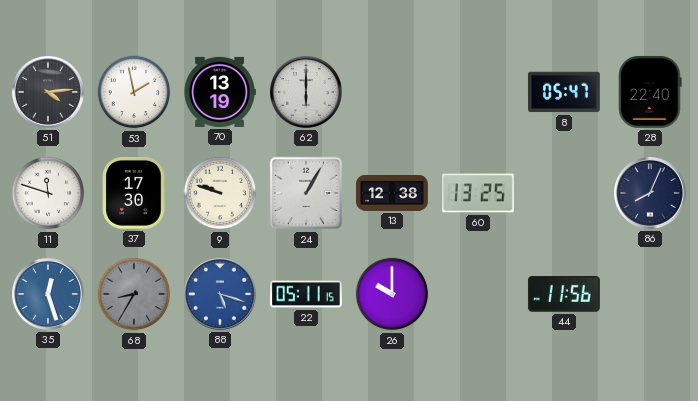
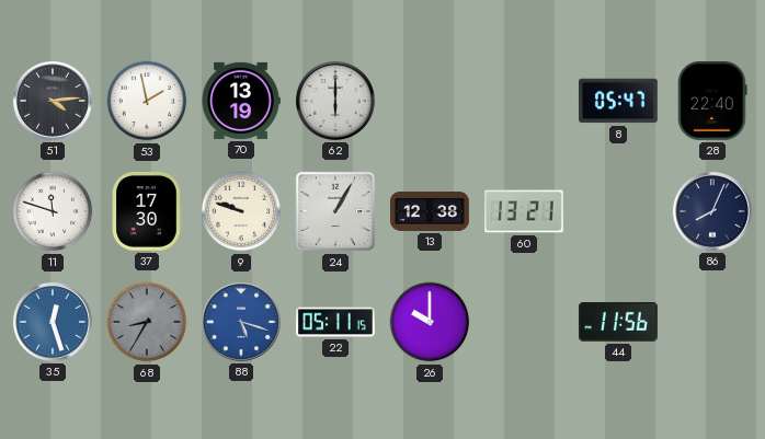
60: 13:25 -> 13:21 (525, 211)
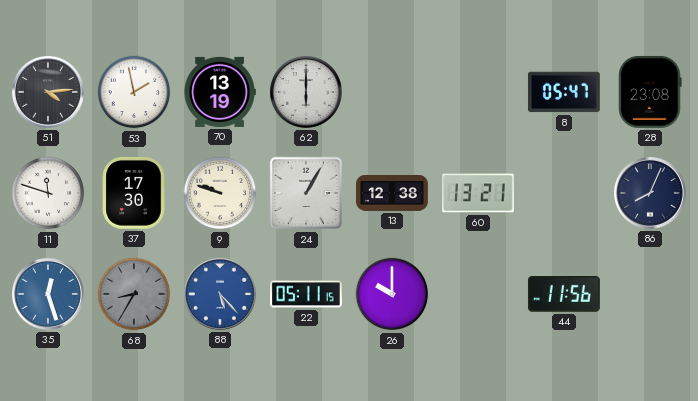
28: 22:40 -> 23:08 (650, 92)
88: 5:18 -> 5:23 (220, 294)
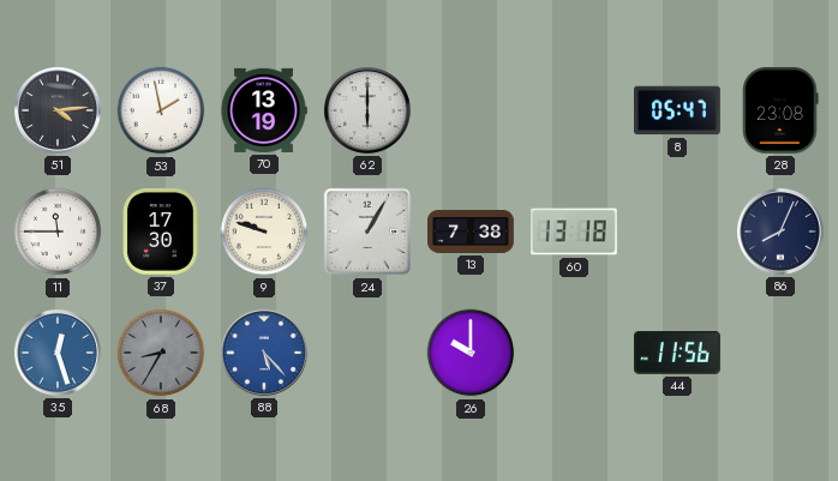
11: 11:48 -> 11:45 (58, 232)
13: 12:38 -> 7:38 (471, 233)
60: 13:21 -> 13:18 (575, 232)
22: 05:11 -> none (307, 294)
